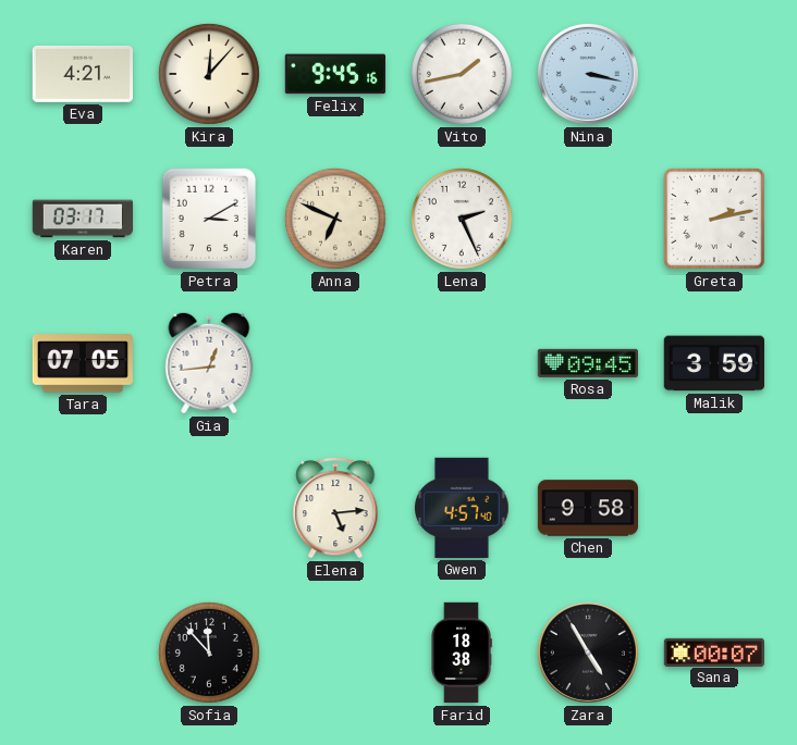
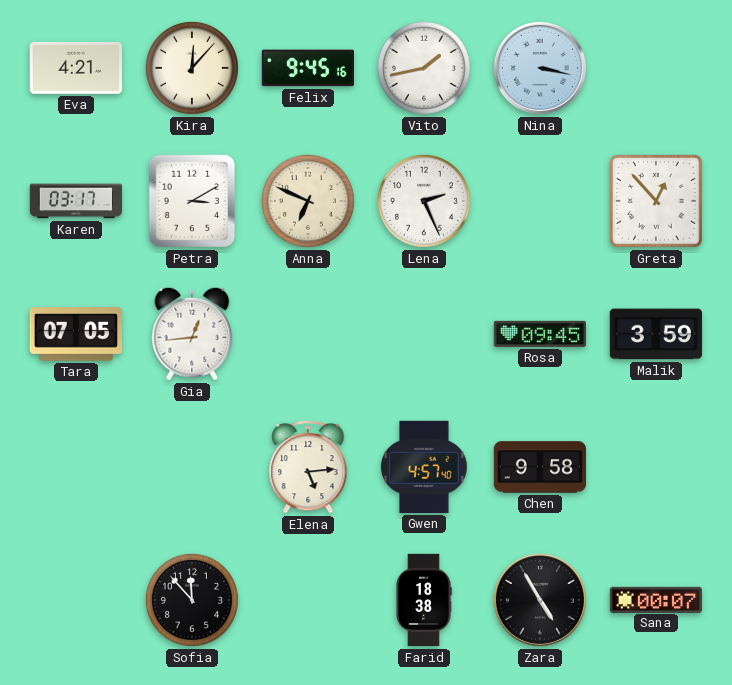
Greta: 2:13 -> 12:53 (656, 201)
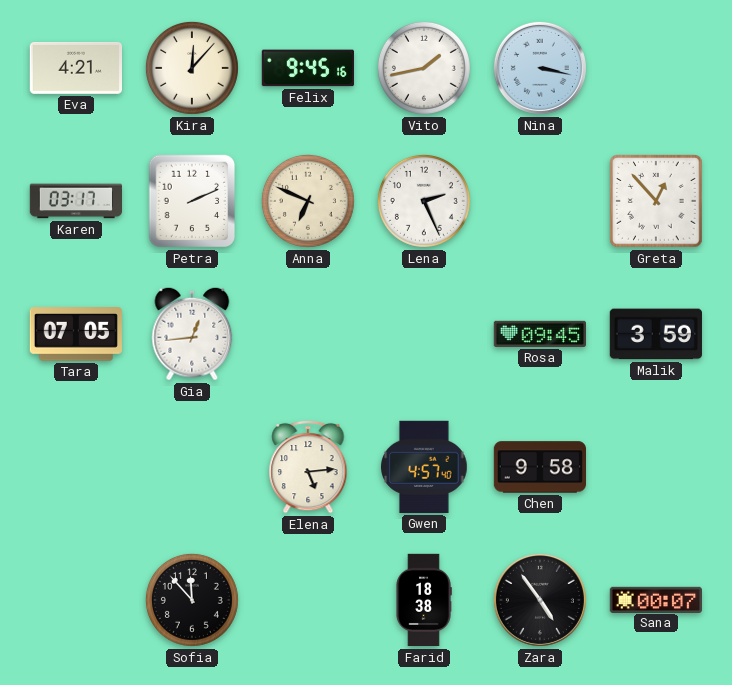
Petra: 3:10 -> 2:11 (192, 201)
Zara: 4:55 -> 4:54 (540, 600)
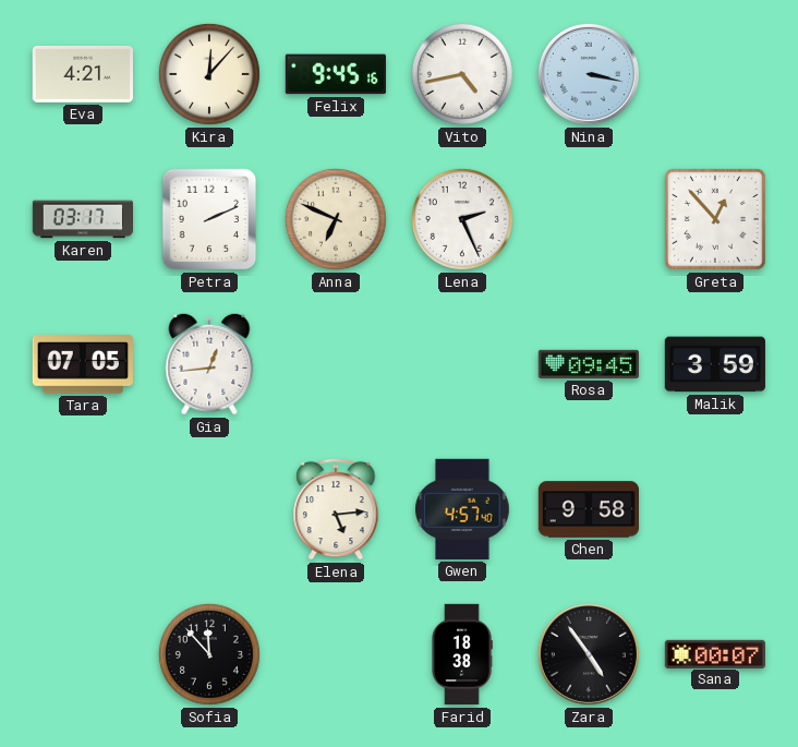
Vito: 1:43 -> 4:43 (462, 74)
